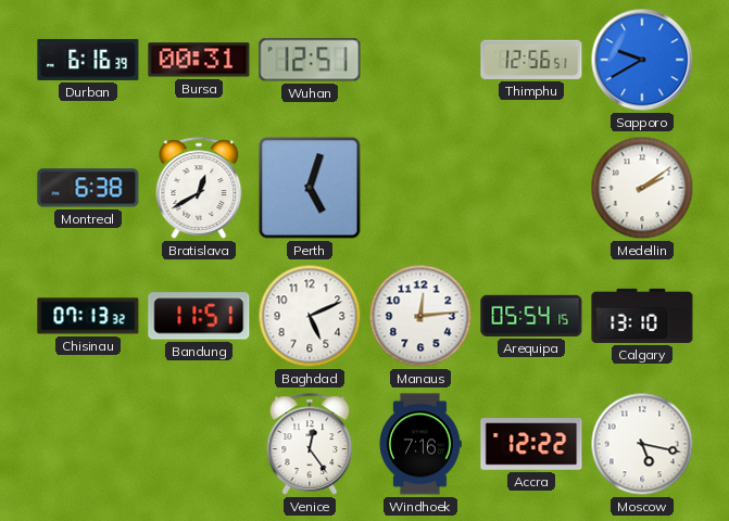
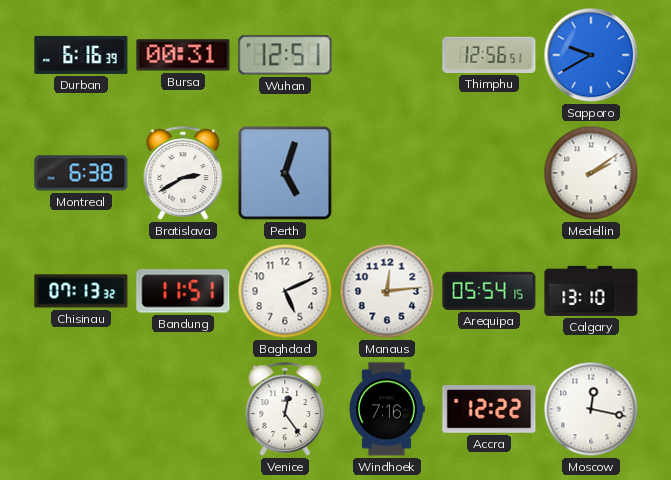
Bratislava: 12:40 -> 2:40 (183, 173)
Moscow: 5:17 -> 12:17 (591, 409)
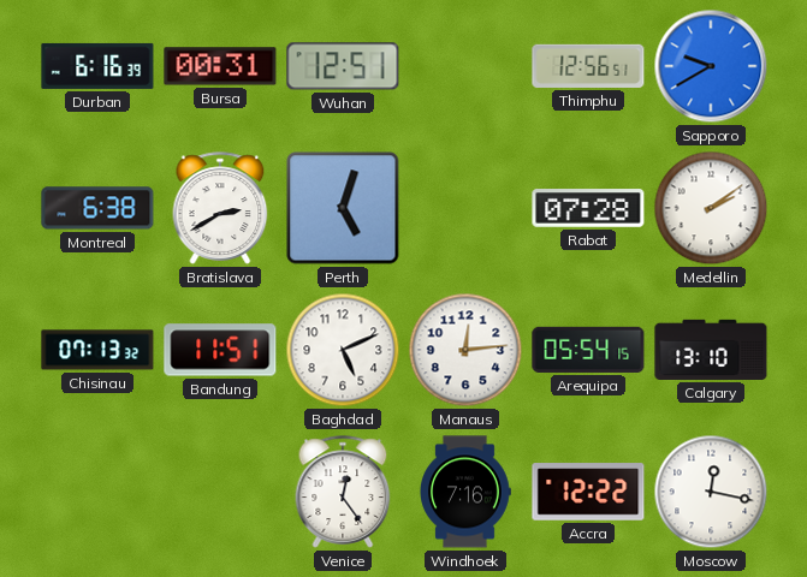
Rabat: none -> 07:28 (588, 208)
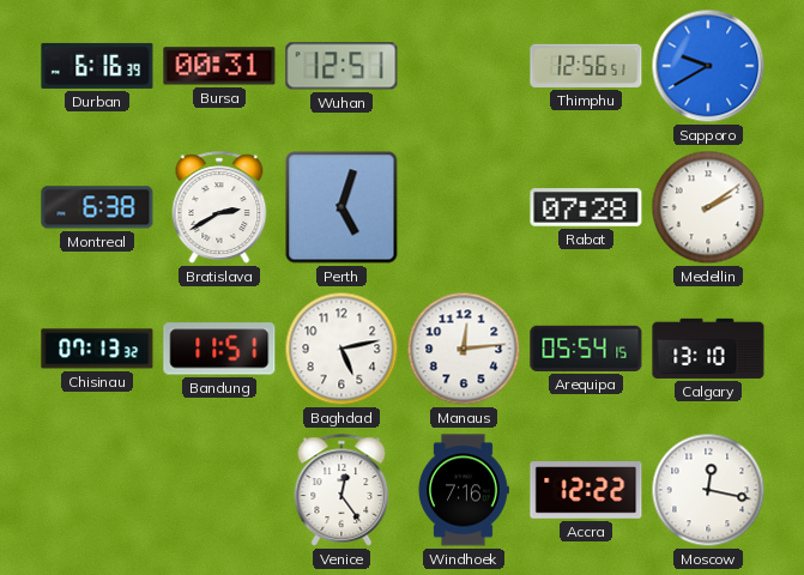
Baghdad: 5:11 -> 5:13 (341, 349)
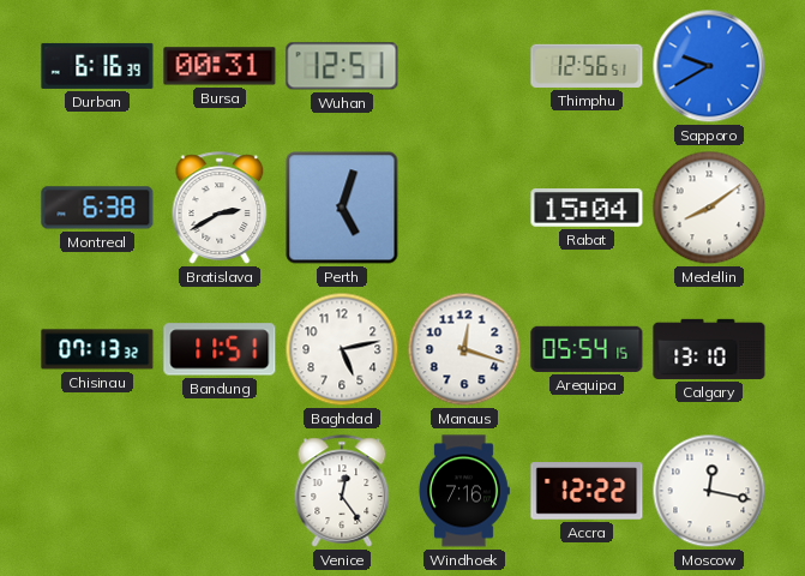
Rabat: 07:28 -> 15:04 (587, 208)
Medellin: 2:09 -> 8:09 (709, 208)
Manaus: 12:14 -> 12:18 (464, 349)
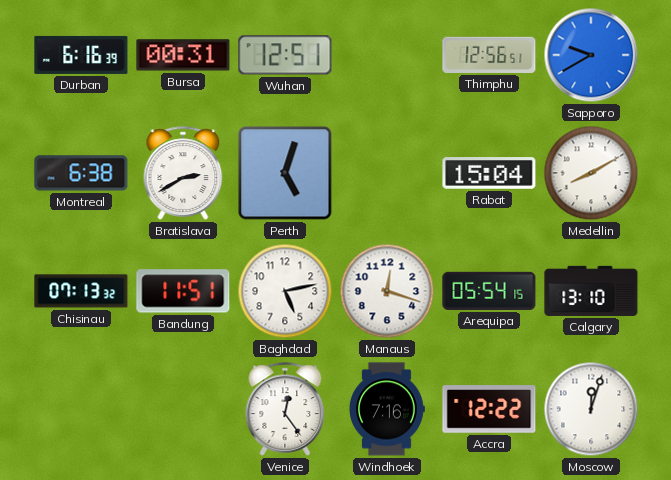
Medellin: 8:09 -> 8:10 (591, 173)
Moscow: 12:17 -> 12:03 (591, 409)
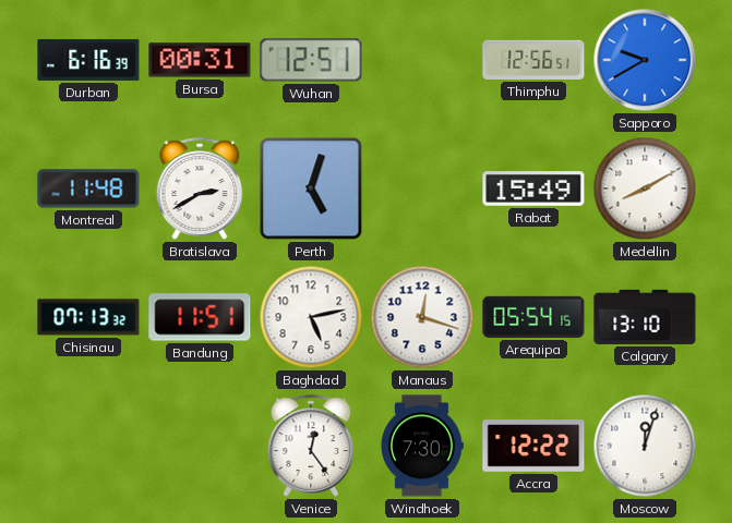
Montreal: 6:38 -> 11:48 (88, 188)
Rabat: 15:04 -> 15:49 (533, 188)
Windhoek: 7:16 -> 7:30 (422, 446)
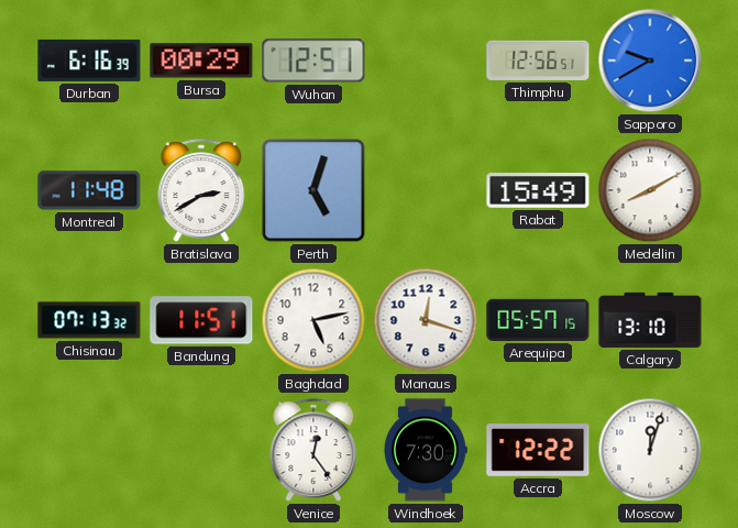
Bursa: 00:31 -> 00:29 (201, 61)
Arequipa: 05:54 -> 05:57 (538, 320)
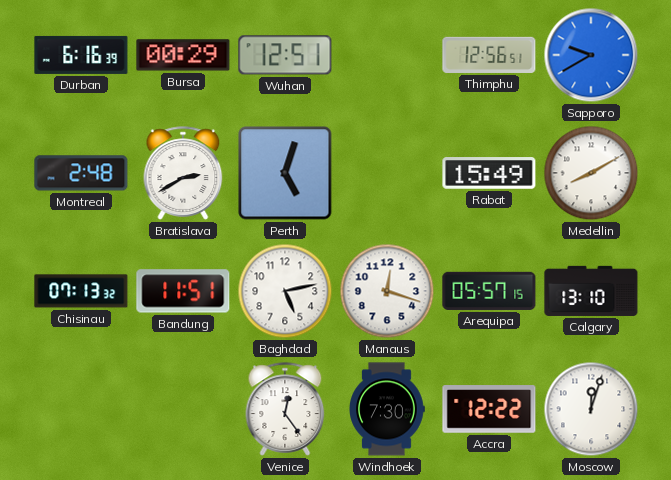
Montreal: 11:48 -> 2:48 (81, 173)
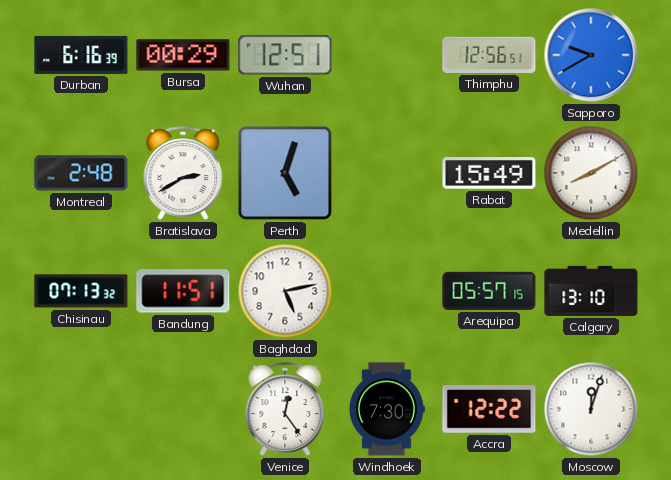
Manaus: 12:18 -> none (387, 291)
